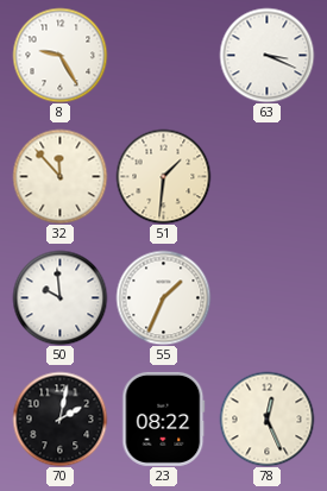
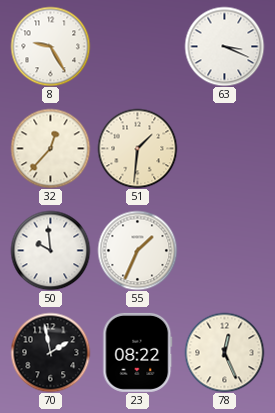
32: 11:53 -> 12:37 (50, 148)
70: 2:02 -> 1:58 (50, 352)
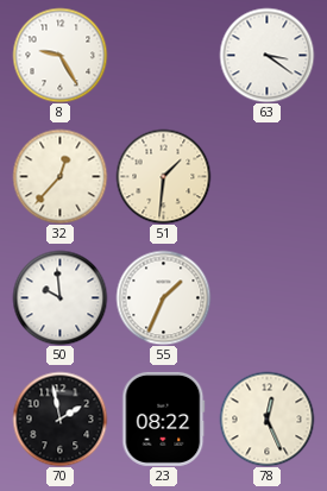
63: 3:19 -> 3:21 (266, 55)
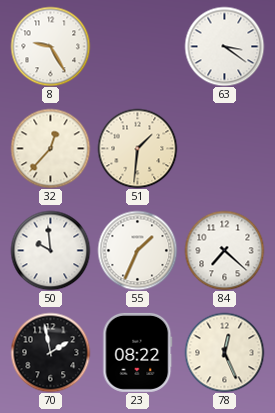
84: none -> 7:22 (224, 250)
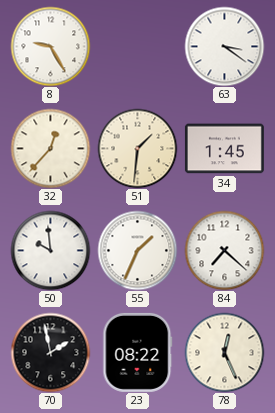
34: none -> 1:45 (224, 149)
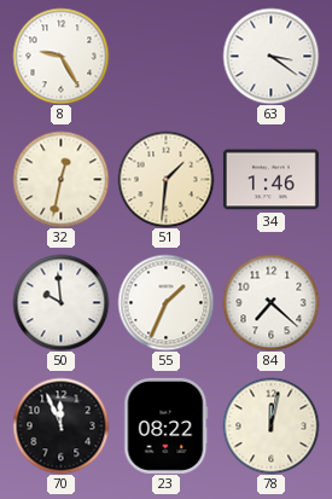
32: 12:37 -> 12:32 (60, 179)
34: 1:45 -> 1:46 (270, 180)
70: 1:58 -> 11:56 (60, 425)
78: 12:26 -> 12:02 (270, 425)
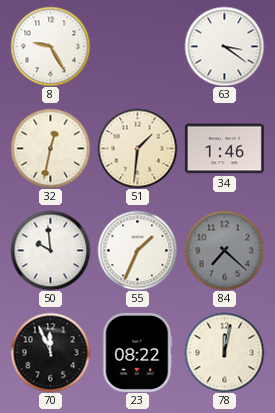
84 dial: white -> grey (224, 250)
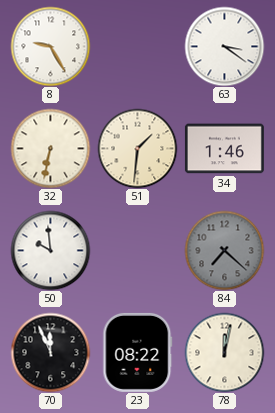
32: 12:32 -> 6:32 (50, 148)
55: 1:34 -> none (137, 250)
